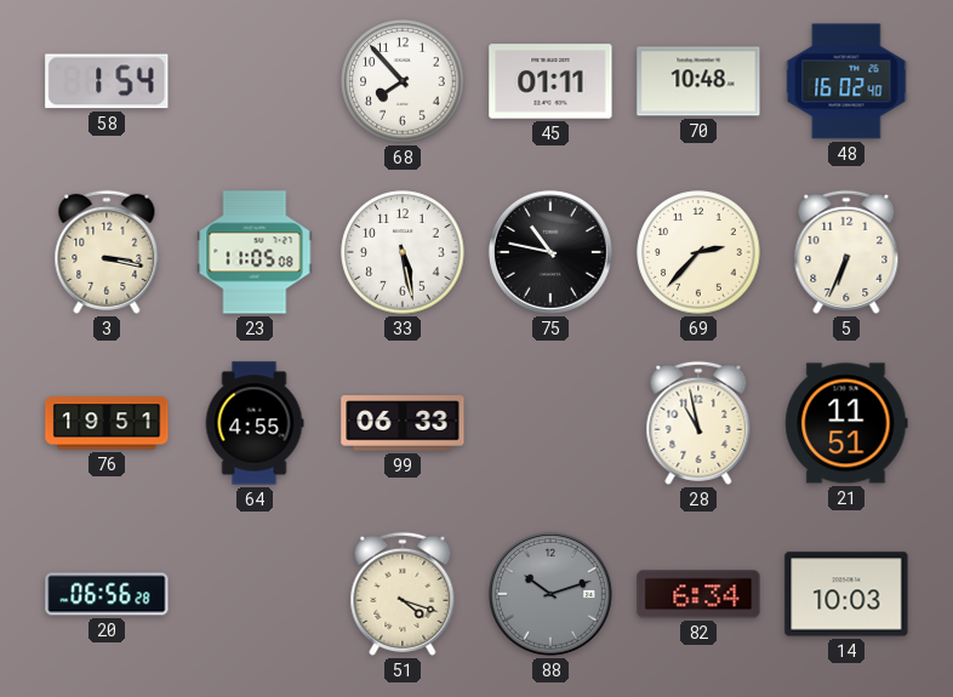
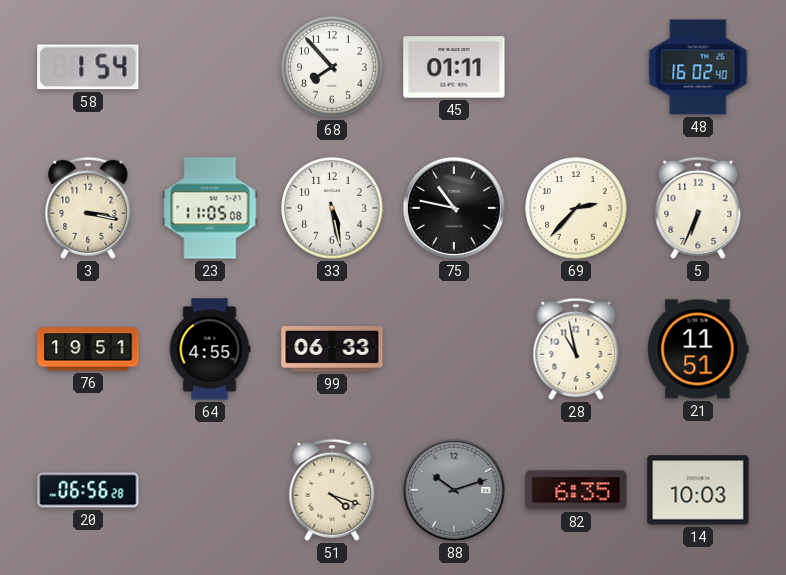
70: 10:48 -> none (698, 81)
82: 6:34 -> 6:35 (576, 490)
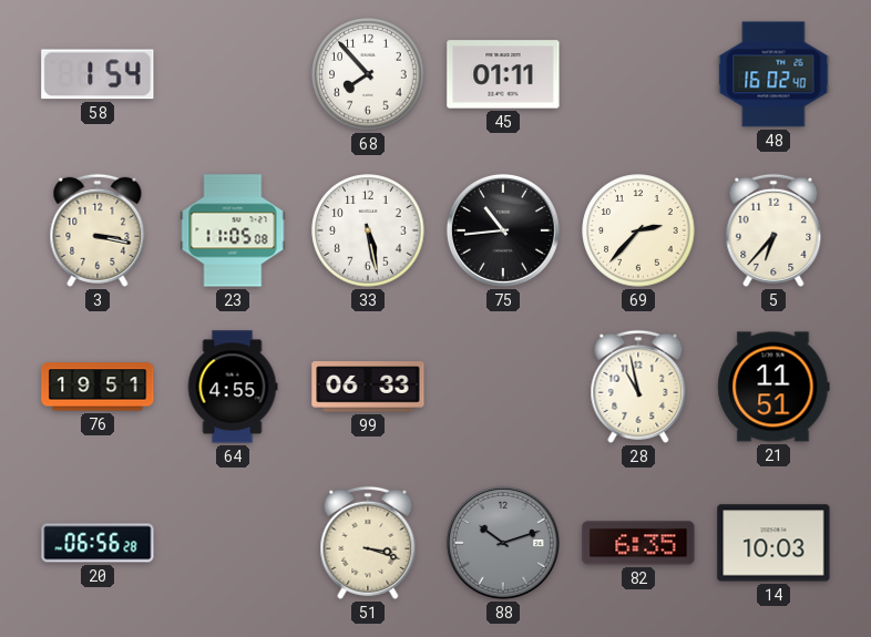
75: 10:47 -> 10:44 (503, 230)
5: 6:34 -> 6:37 (773, 230)
51: 4:18 -> 3:18 (368, 543)
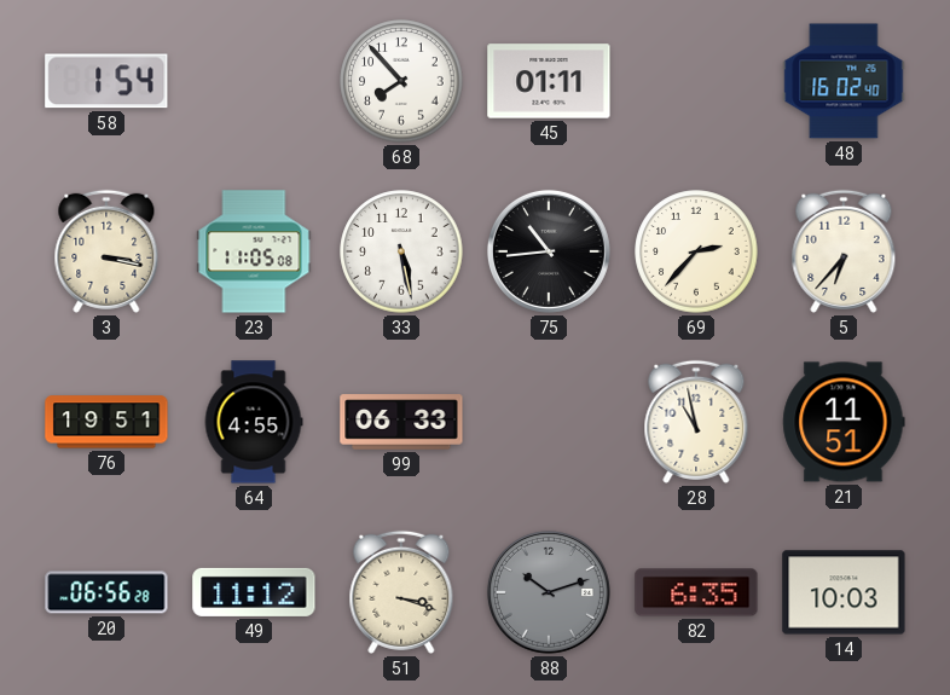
49: none -> 11:12 (254, 592)
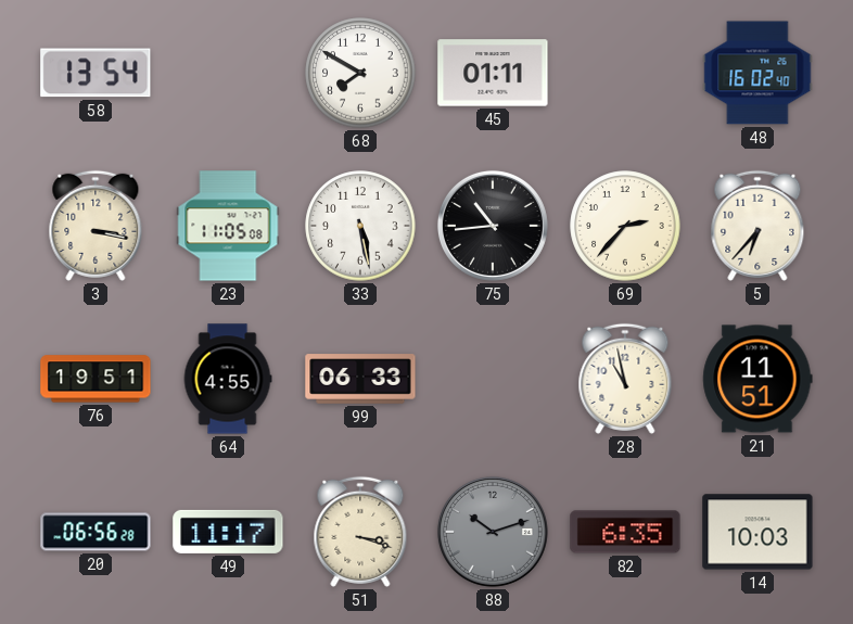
58: 1:54 -> 13:54 (96, 73)
68: 7:53 -> 7:50 (360, 73)
49: 11:12 -> 11:17 (228, 532)
